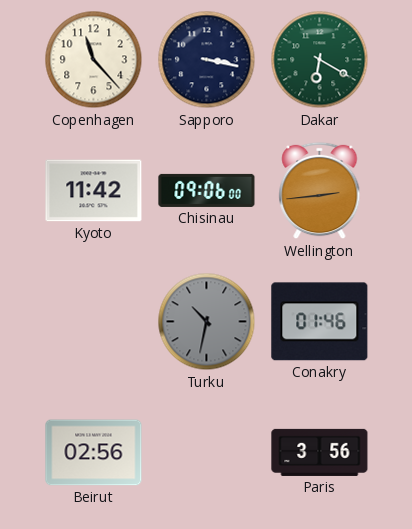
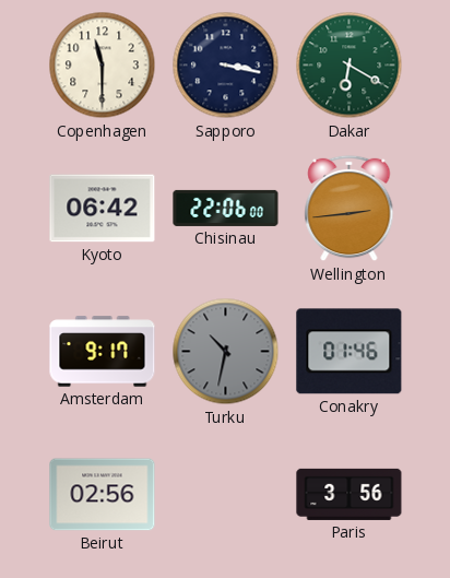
Copenhagen: 11:23 -> 11:30 (103, 66)
Kyoto: 11:42 -> 06:42 (103, 209)
Chisinau: 09:06 -> 22:06 (226, 208)
Amsterdam: none -> 9:17 (103, 352)
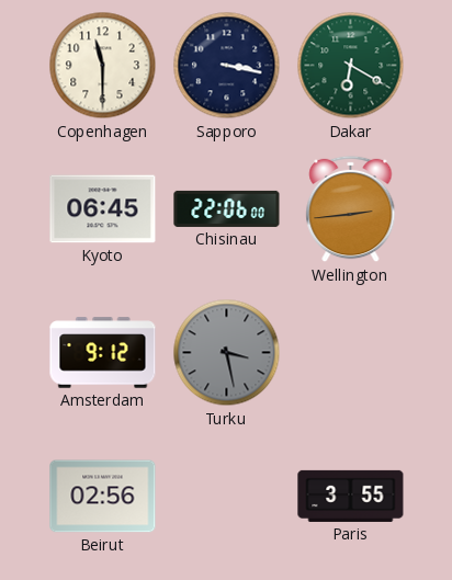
Kyoto: 06:42 -> 06:45 (103, 209)
Amsterdam: 9:17 -> 9:12 (103, 353)
Turku: 10:32 -> 3:28 (227, 353)
Conakry: 01:46 -> none (350, 352)
Paris: 3:56 -> 3:55 (351, 496)
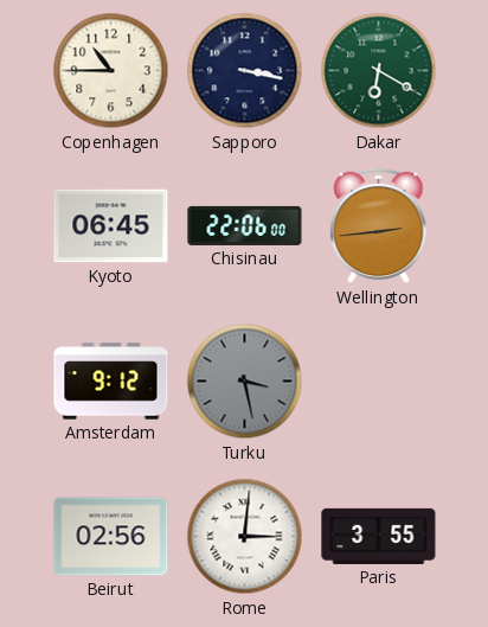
Copenhagen: 11:30 -> 10:45 (111, 71)
Rome: none -> 3:01 (245, 537)
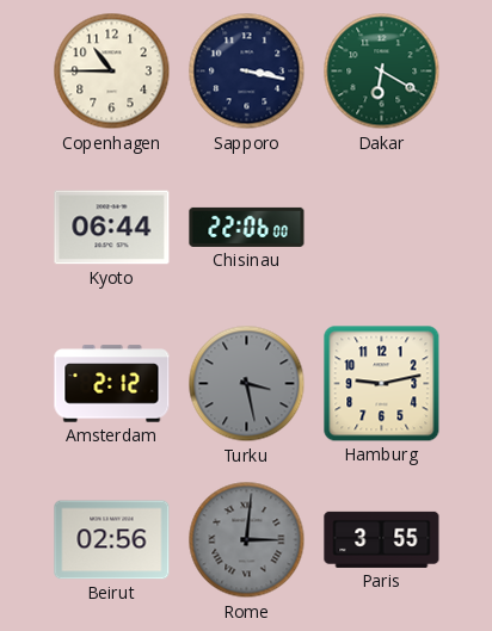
Kyoto: 06:45 -> 06:44 (112, 228)
Wellington: 2:44 -> none (379, 226)
Amsterdam: 9:12 -> 2:12 (112, 384)
Hamburg: none -> 9:13 (382, 384)
Rome dial: white -> grey (247, 540)
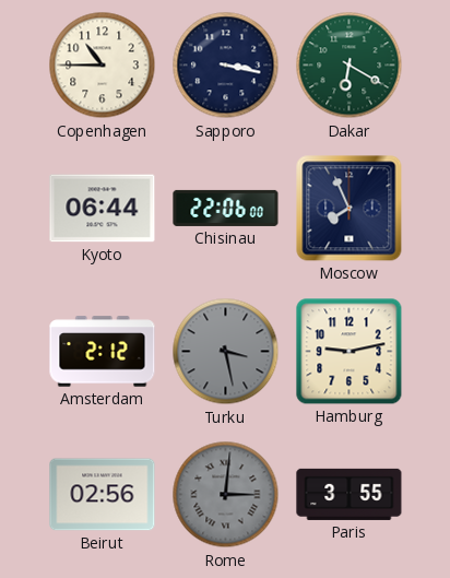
Moscow: none -> 7:56 (350, 209)
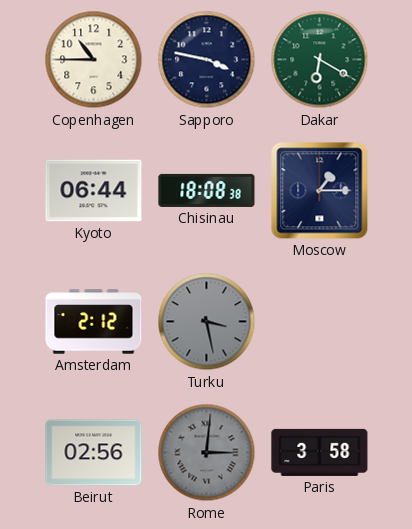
Sapporo: 3:17 -> 3:47 (207, 60)
Chisinau: 22:06 -> 18:08 (207, 190)
Moscow: 7:56 -> 1:15 (320, 191)
Hamburg: 9:13 -> none (350, 352)
Paris: 3:55 -> 3:58 (320, 452)
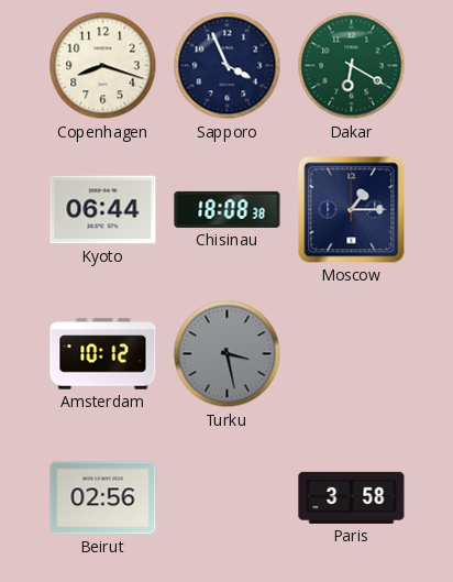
Copenhagen: 10:45 -> 8:18 (103, 66)
Sapporo: 3:47 -> 3:56 (228, 66)
Amsterdam: 2:12 -> 10:12 (103, 354)
Rome: 3:01 -> none (207, 453)
